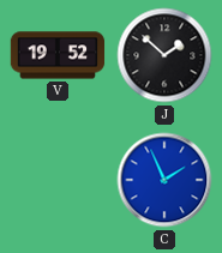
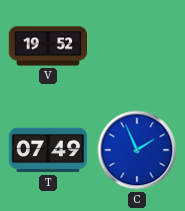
J: 1:52 -> none (164, 55)
T: none -> 07:49 (48, 150)
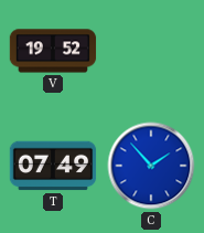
C: 1:56 -> 1:53 (151, 166)
